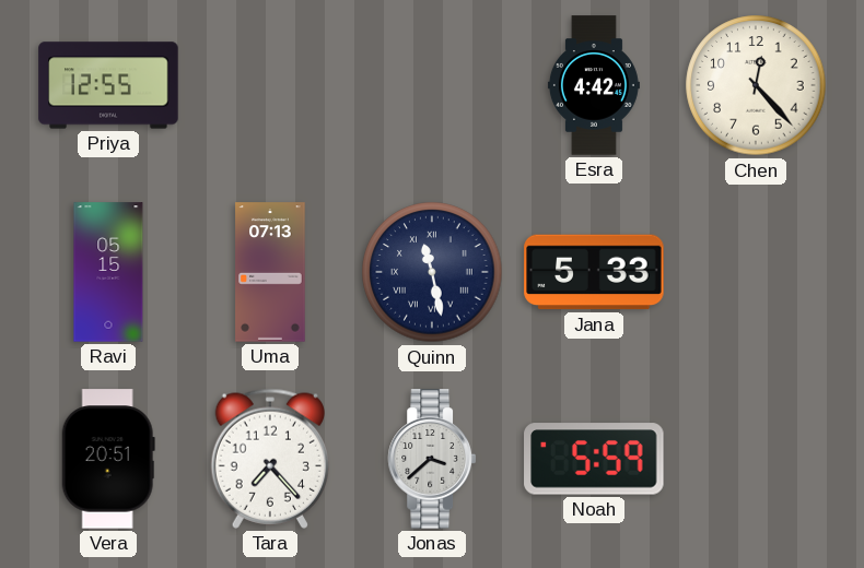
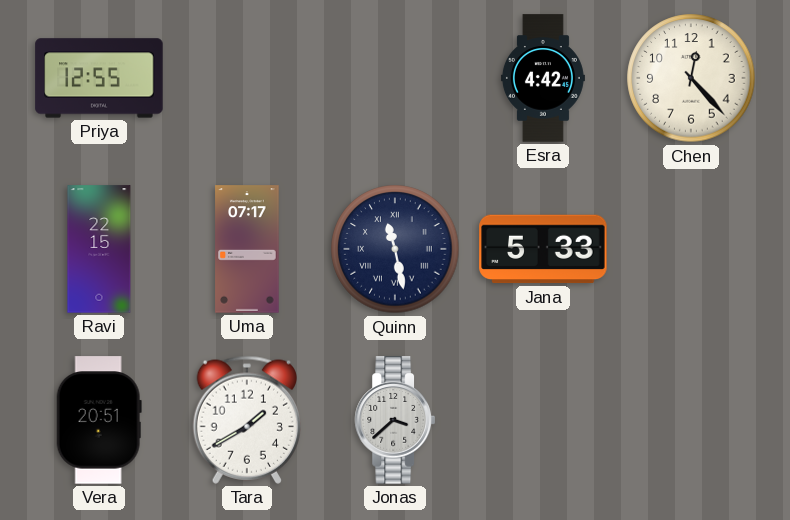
Ravi: 05:15 -> 22:15 (99, 249)
Uma: 07:13 -> 07:17 (247, 249)
Tara: 7:23 -> 1:40 (246, 420)
Noah: 5:59 -> none (594, 459)
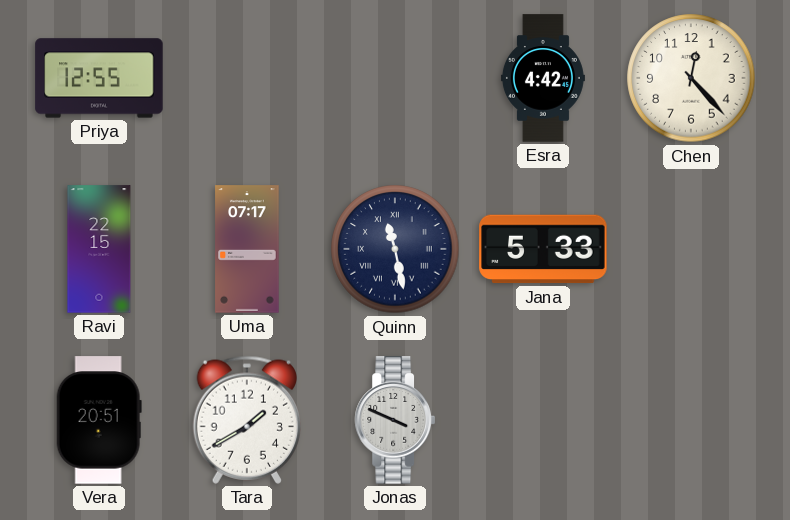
Jonas: 3:38 -> 3:49 (394, 420)
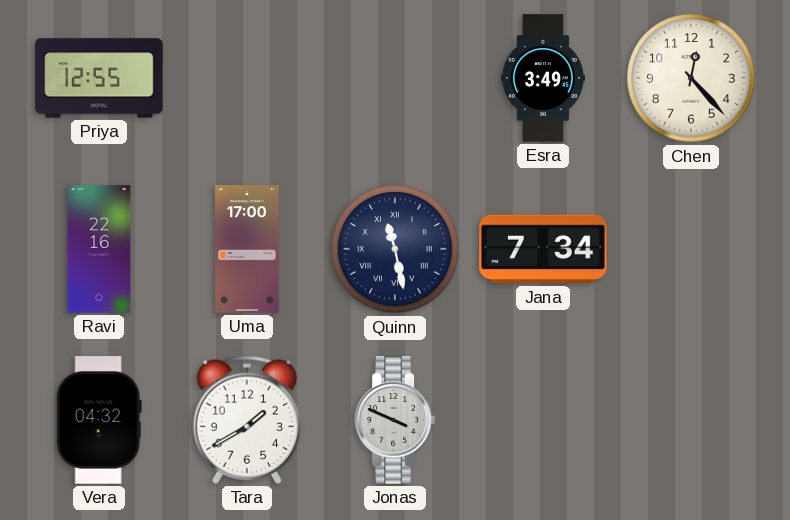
Esra: 4:42 -> 3:49 (543, 78)
Ravi: 22:15 -> 22:16 (99, 249)
Uma: 07:17 -> 17:00 (247, 249)
Jana: 5:33 -> 7:34 (543, 249)
Vera: 20:51 -> 04:32 (99, 420)
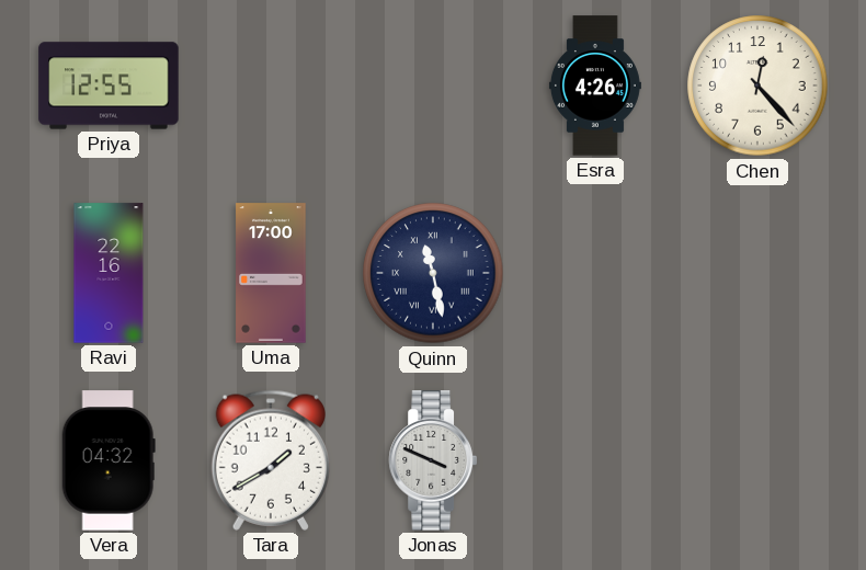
Esra: 3:49 -> 4:26 (595, 86)
Jana: 7:34 -> none (543, 249)
